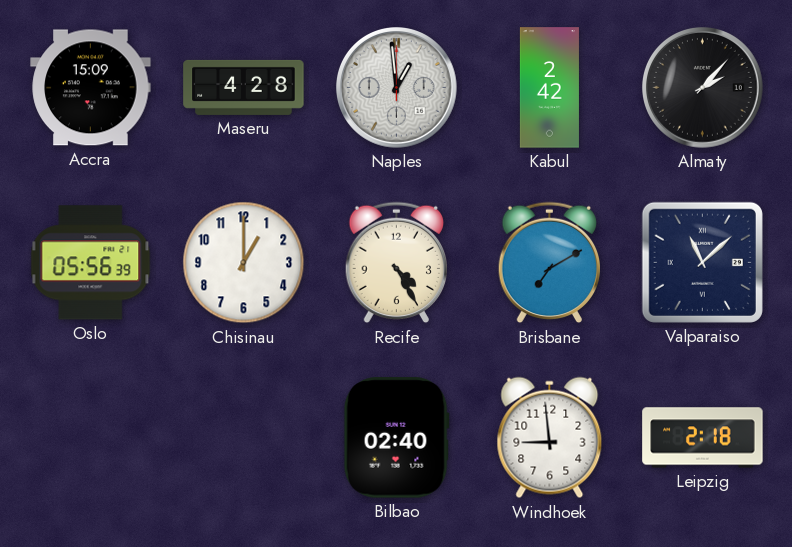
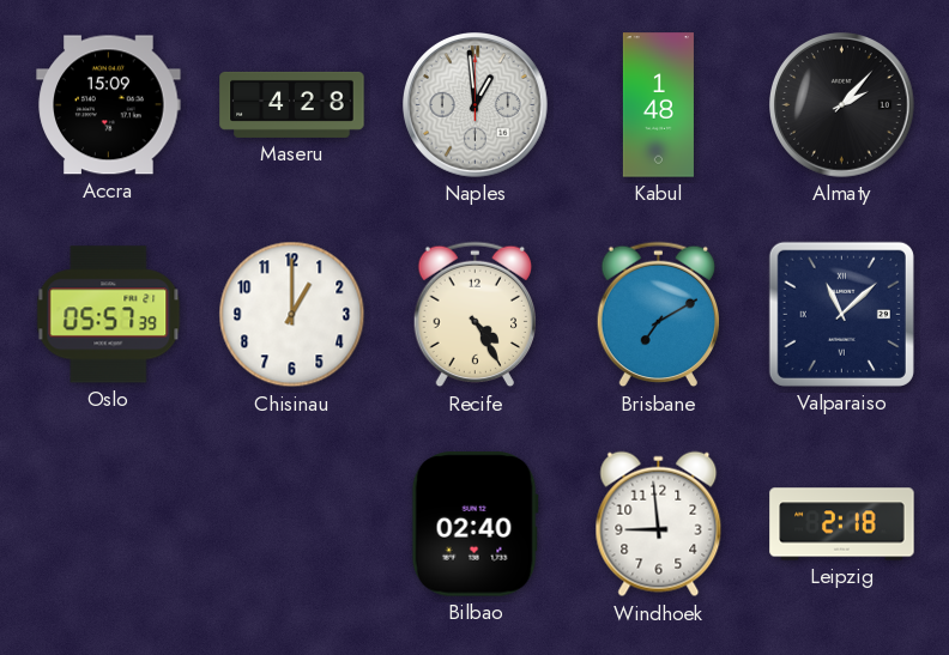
Kabul: 2:42 -> 1:48 (658, 105)
Oslo: 05:56 -> 05:57 (109, 315)
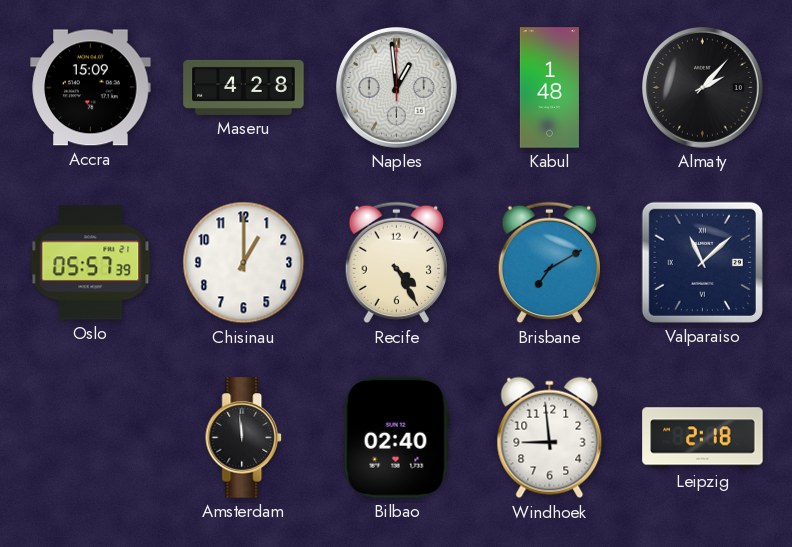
Amsterdam: none -> 11:59 (244, 438)
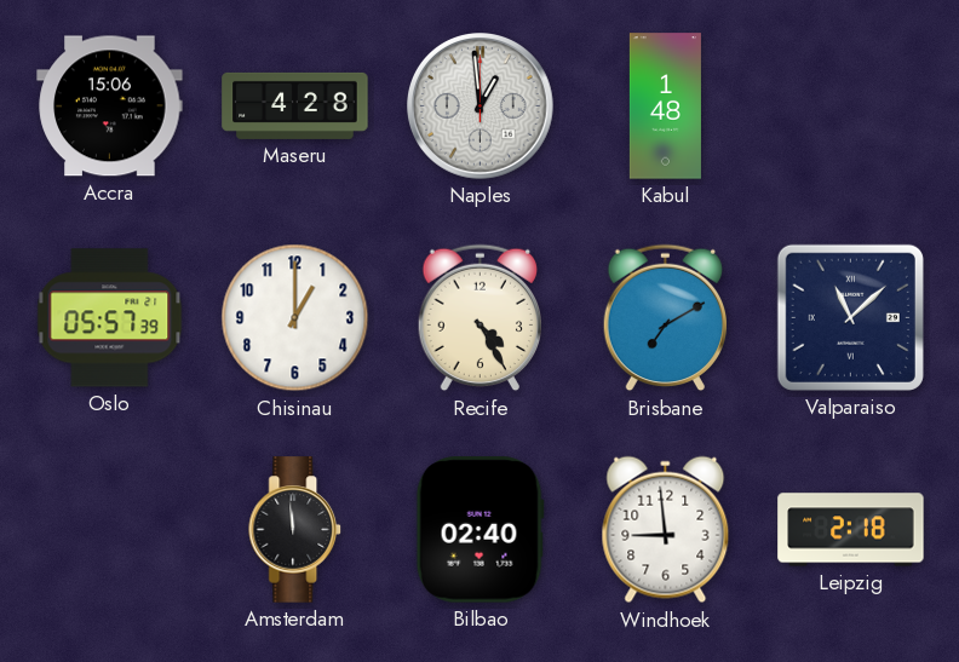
Accra: 15:09 -> 15:06 (110, 107)
Almaty: 2:07 -> none (703, 88)
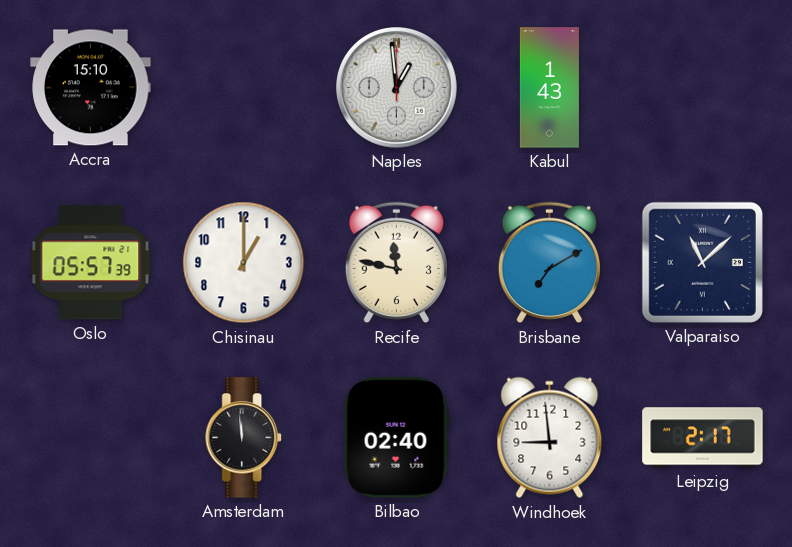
Accra: 15:06 -> 15:10 (91, 88)
Maseru: 4:28 -> none (295, 105)
Kabul: 1:48 -> 1:43 (549, 88)
Recife: 4:25 -> 11:47 (397, 263)
Leipzig: 2:18 -> 2:17 (703, 438)
